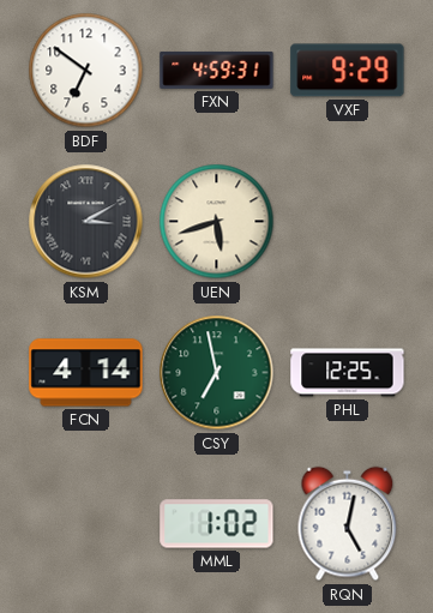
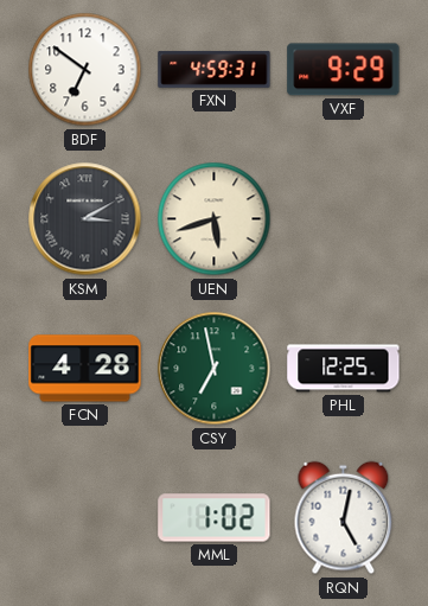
FCN: 4:14 -> 4:28 (85, 369)
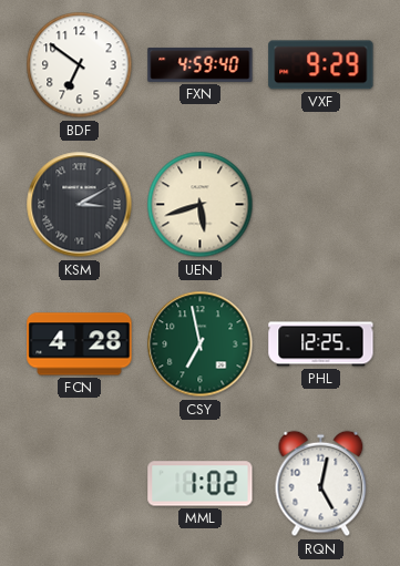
FXN: 4:59:31 -> 4:59:40 (201, 64)
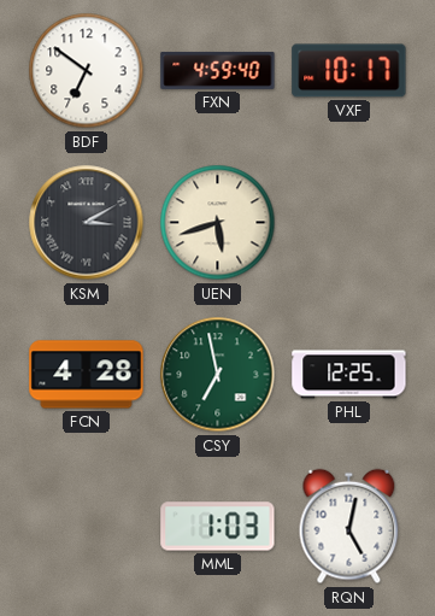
VXF: 9:29 -> 10:17 (349, 71)
MML: 1:02 -> 1:03 (218, 527)
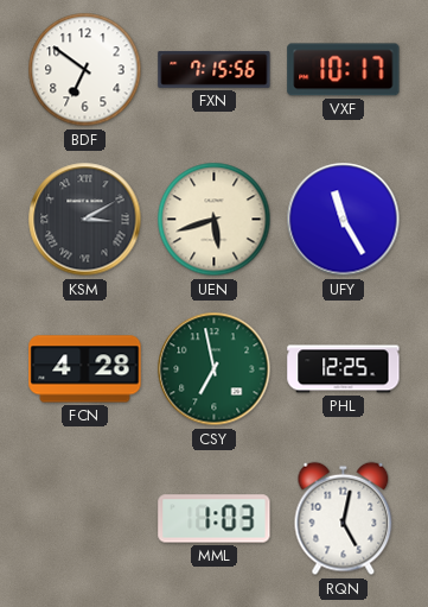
FXN: 4:59 -> 7:15 (215, 69)
UFY: none -> 11:25 (344, 220)
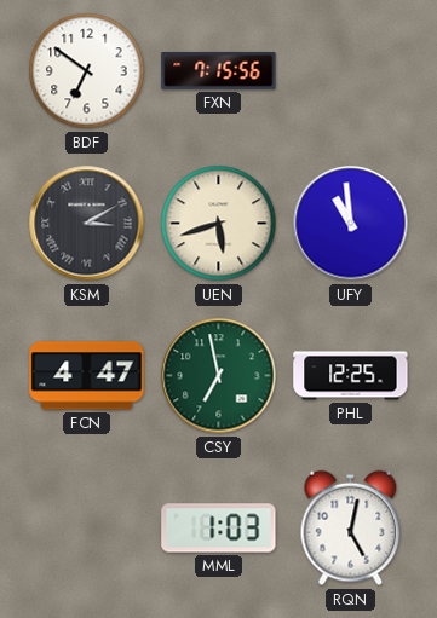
VXF: 10:17 -> none (344, 70)
UFY: 11:25 -> 10:59 (351, 224)
FCN: 4:28 -> 4:47 (87, 376)
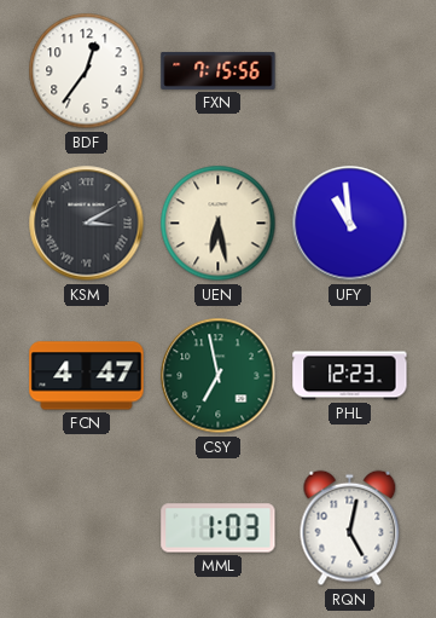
BDF: 6:51 -> 12:36 (87, 71)
UEN: 5:42 -> 6:28 (219, 224)
PHL: 12:25 -> 12:23 (350, 376)
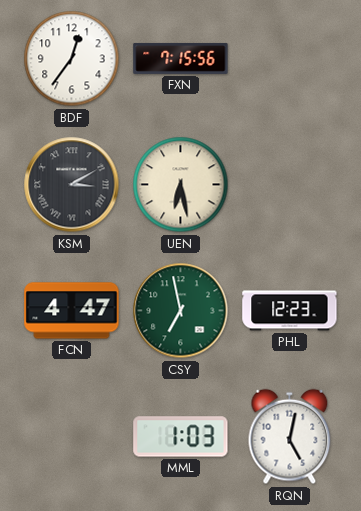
UFY: 10:59 -> none (350, 224)
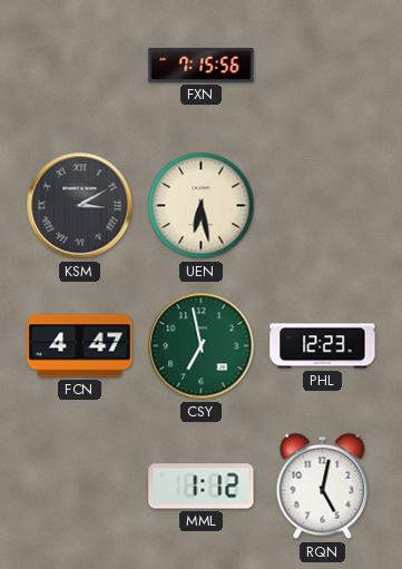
BDF: 12:36 -> none (72, 59)
MML: 1:03 -> 1:12 (202, 487)
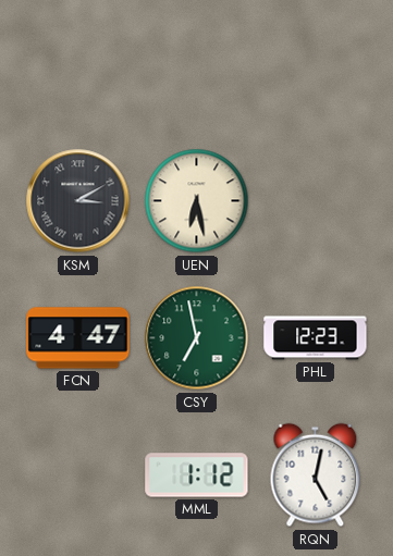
FXN: 7:15 -> none (202, 65)
